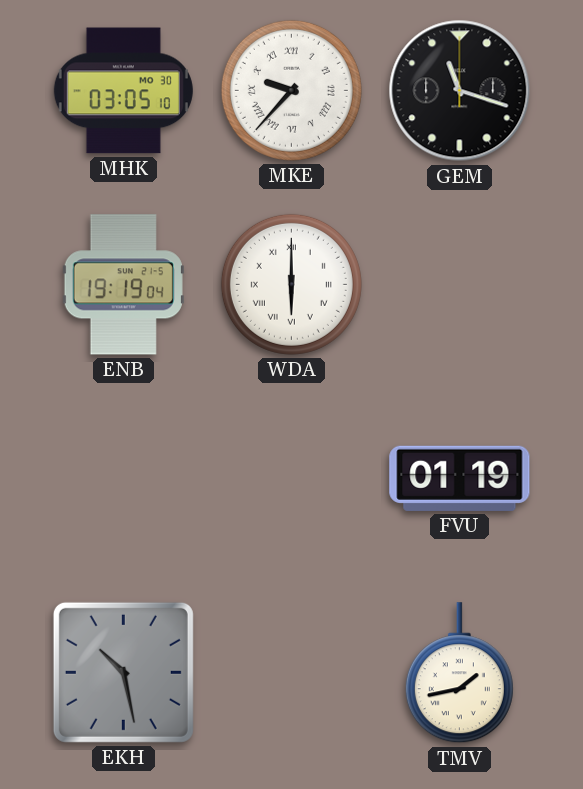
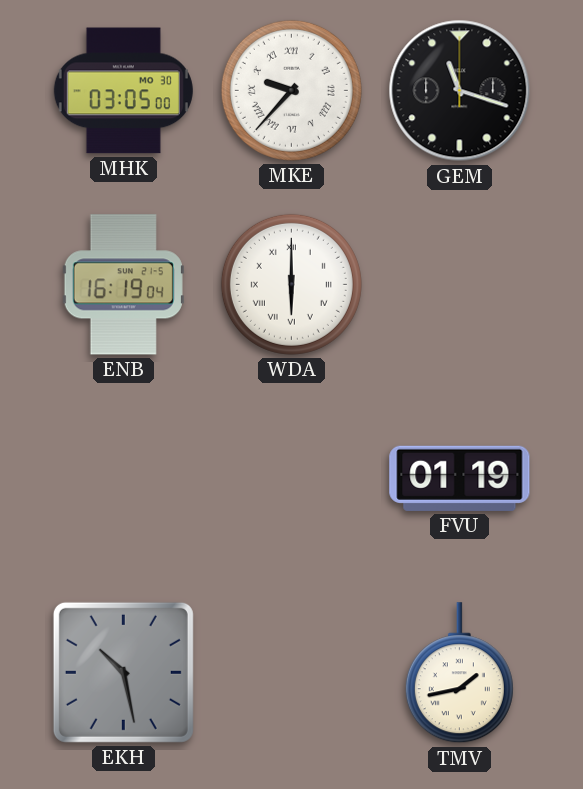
MHK: 03:05:10 -> 03:05:00 (123, 91)
ENB: 19:19 -> 16:19 (123, 285)
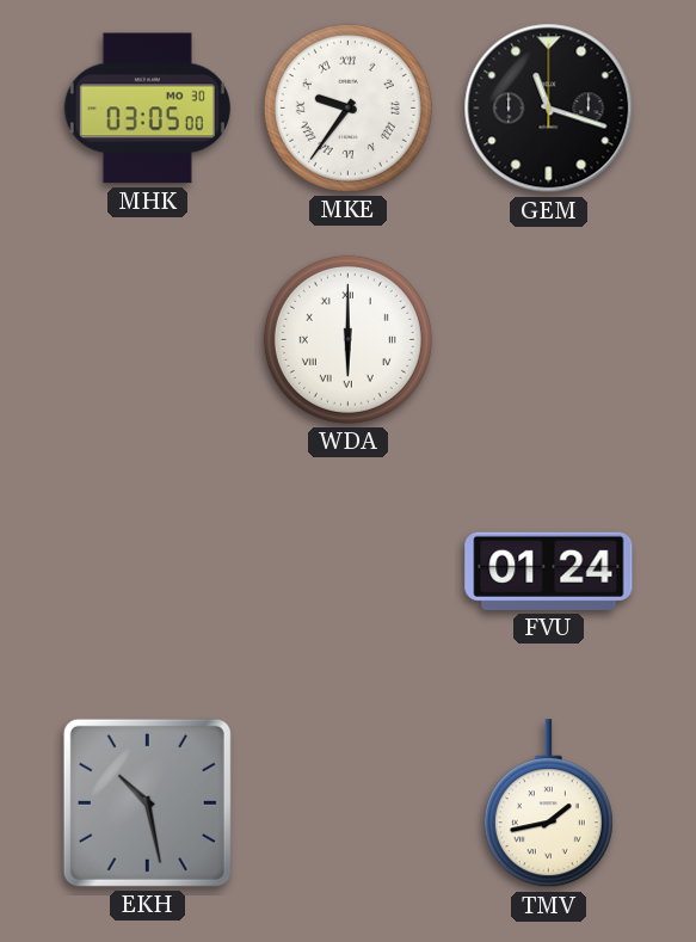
MKE: 9:37 -> 9:36 (347, 107)
ENB: 16:19 -> none (123, 285)
FVU: 01:19 -> 01:24 (549, 571)
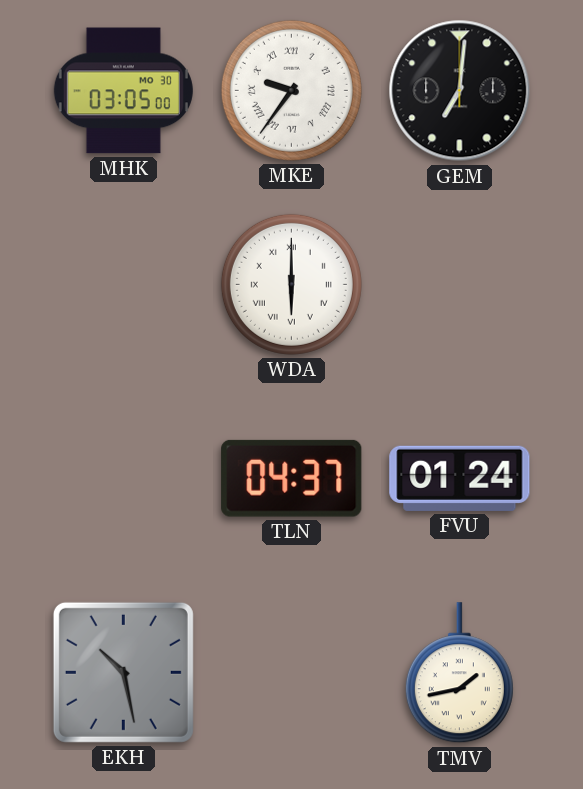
GEM: 11:18 -> 7:01 (460, 91)
TLN: none -> 04:37 (292, 478)
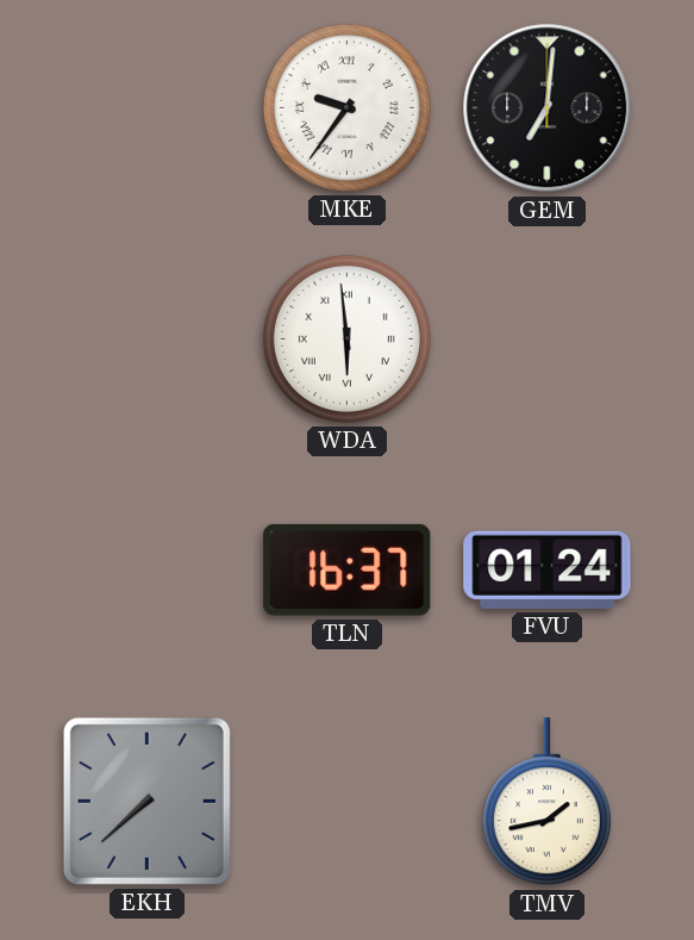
MHK: 03:05 -> none (123, 91)
WDA: 6:00 -> 5:59 (346, 338)
TLN: 04:37 -> 16:37 (348, 569)
EKH: 10:28 -> 7:38 (146, 801)
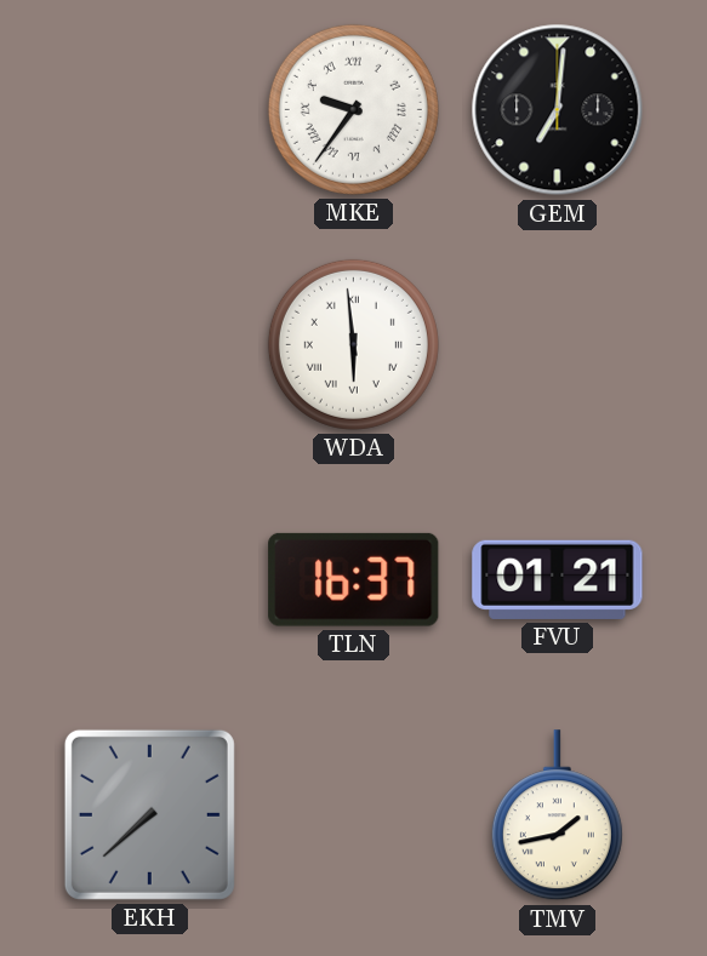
FVU: 01:24 -> 01:21 (558, 579)
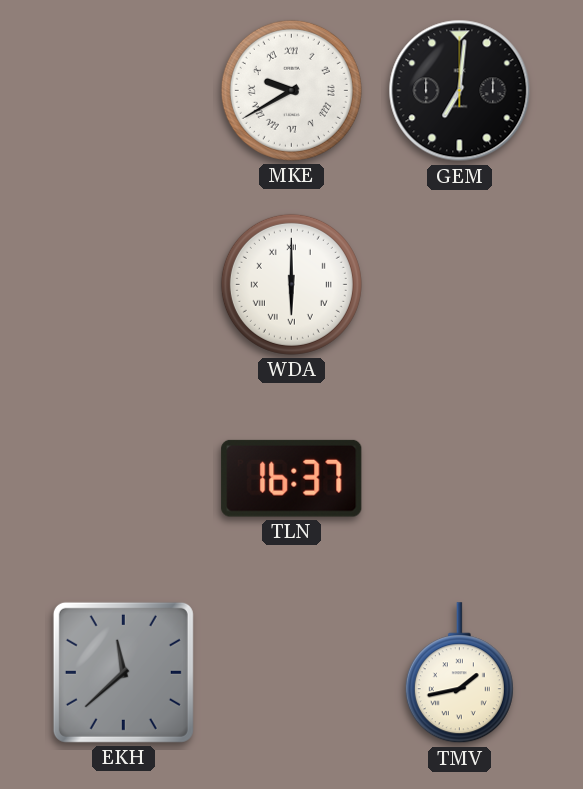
MKE: 9:36 -> 9:40 (291, 90)
WDA: 5:59 -> 6:00 (291, 284)
FVU: 01:21 -> none (558, 579)
EKH: 7:38 -> 11:38 (123, 672)
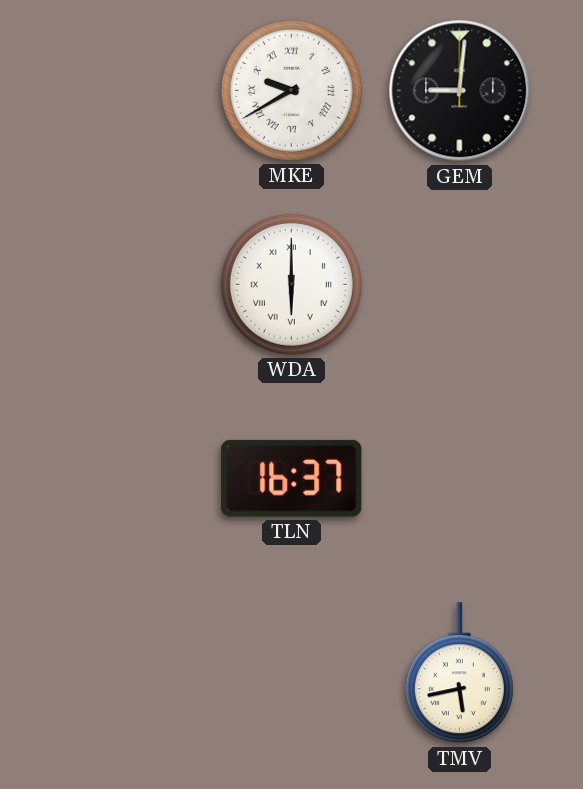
GEM: 7:01 -> 9:01 (460, 91)
EKH: 11:38 -> none (123, 672)
TMV: 1:43 -> 5:43 (459, 673)
